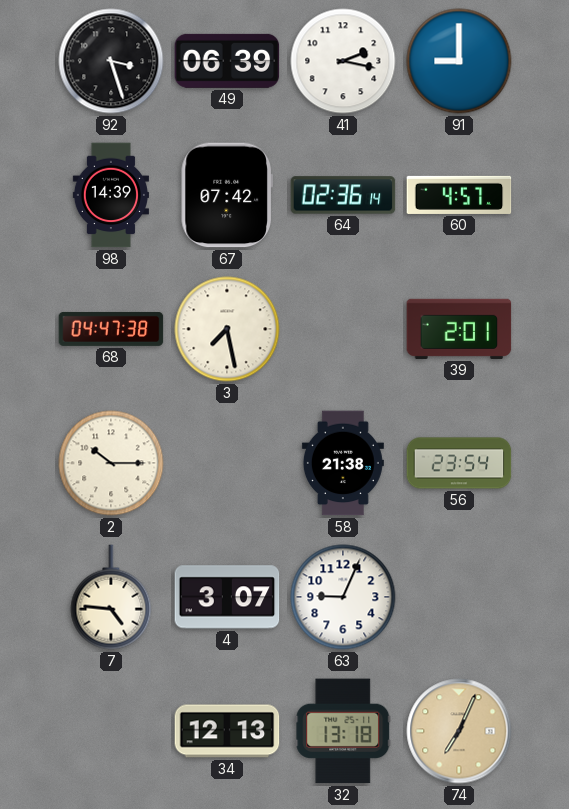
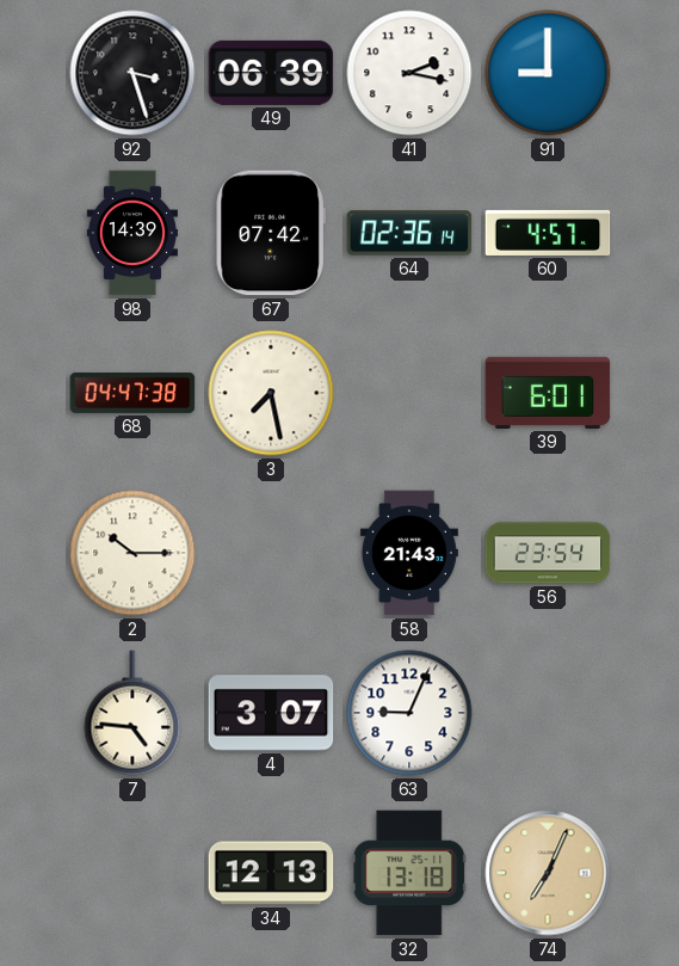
39: 2:01 -> 6:01 (548, 393)
58: 21:38 -> 21:43 (409, 553)
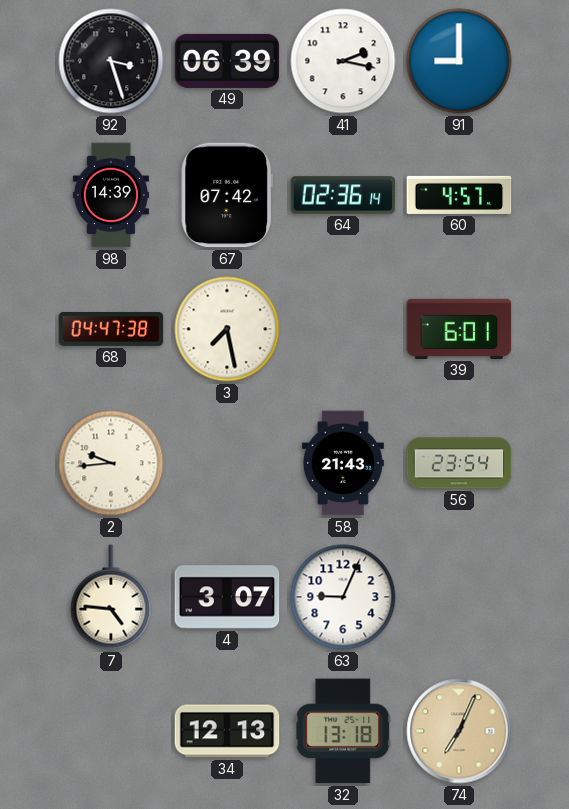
2: 10:15 -> 9:44 (111, 463)
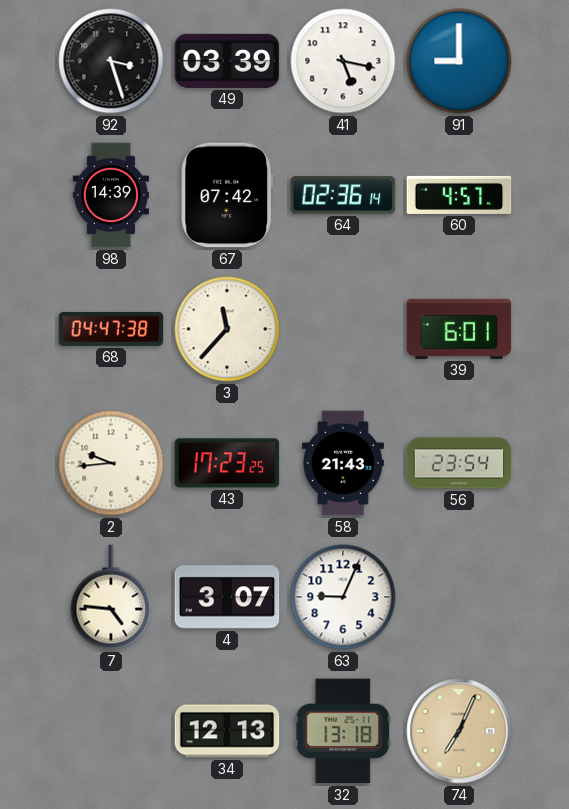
49: 06:39 -> 03:39 (227, 61)
41: 2:17 -> 5:17 (343, 61)
3: 7:28 -> 11:37 (227, 329)
43: none -> 17:23 (227, 463)
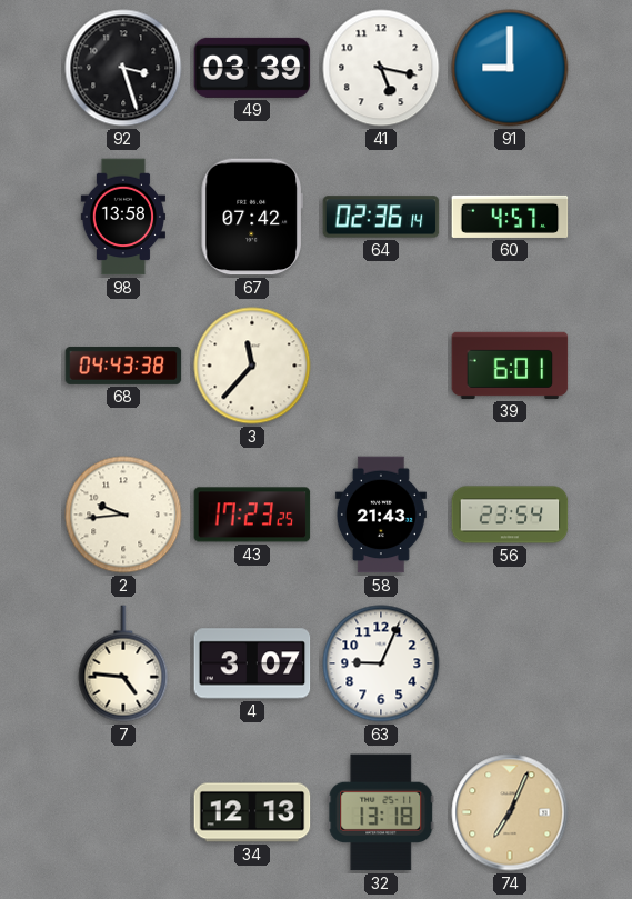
98: 14:39 -> 13:58 (122, 217)
68: 04:47 -> 04:43 (123, 366)
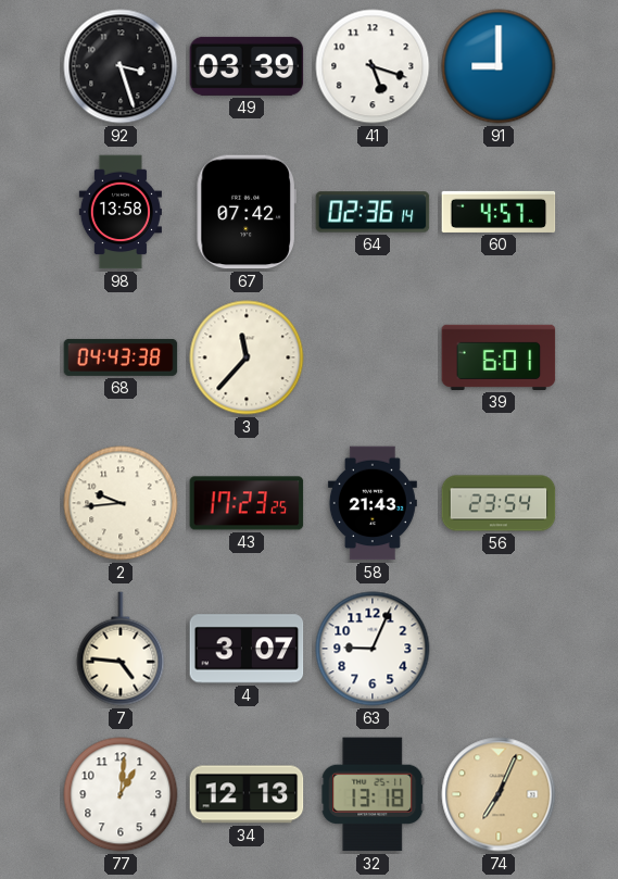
41: 5:17 -> 5:18 (373, 66)
77: none -> 1:01 (121, 794)
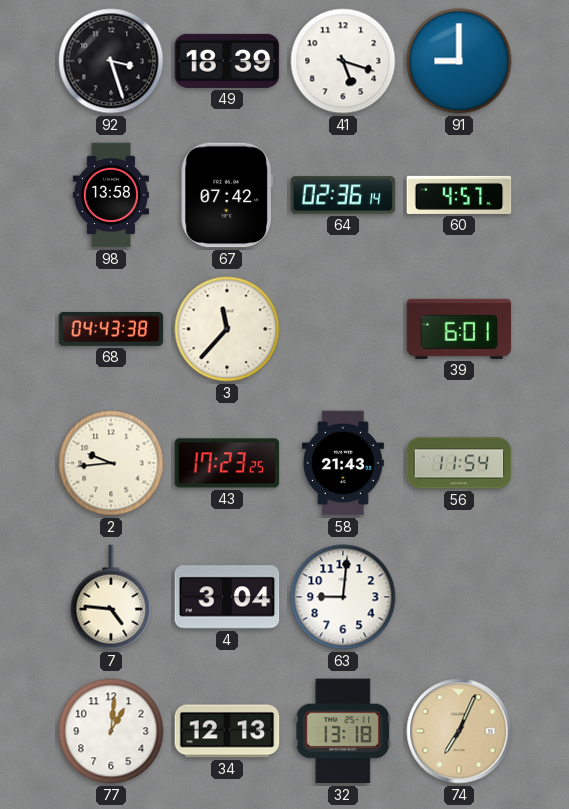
49: 03:39 -> 18:39 (227, 61)
56: 23:54 -> 11:54 (459, 463)
4: 3:07 -> 3:04 (227, 597)
63: 9:04 -> 9:01 (343, 597)
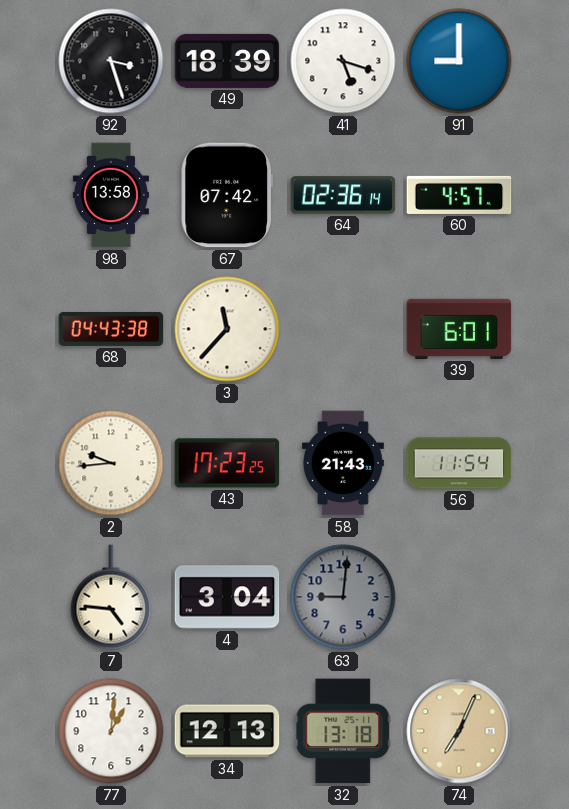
63 dial: white -> grey (343, 597)
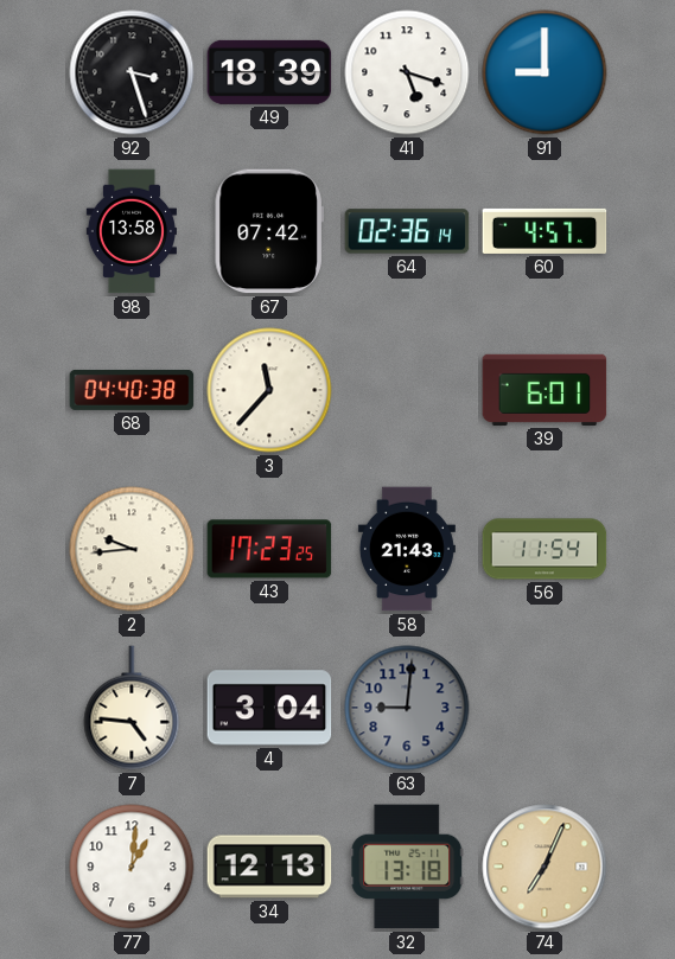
68: 04:43 -> 04:40 (132, 390)
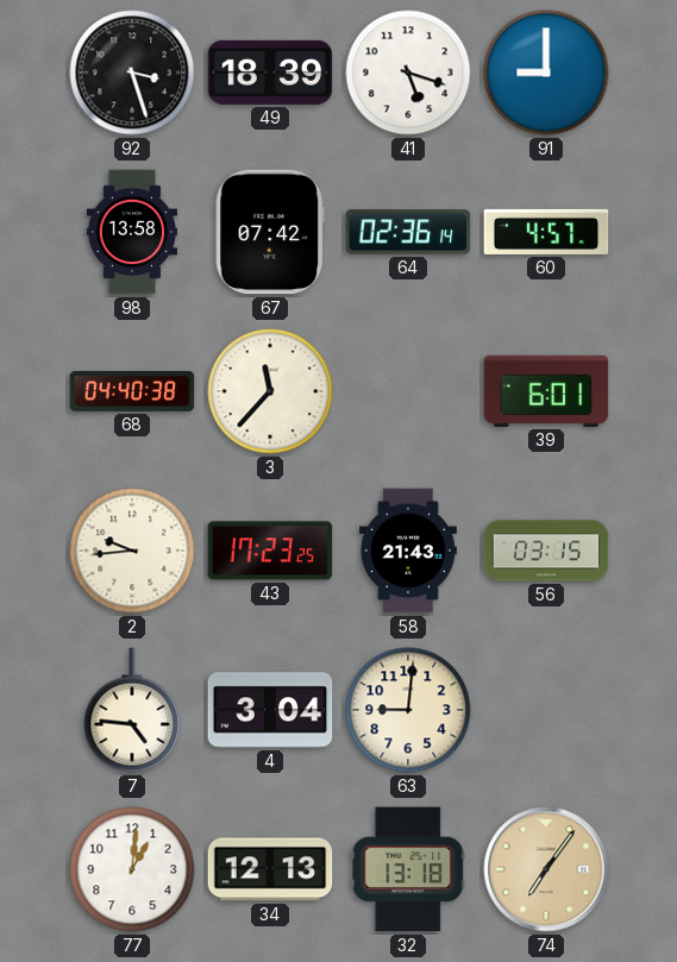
56: 11:54 -> 03:15 (546, 551)
63 dial: grey -> cream (408, 710)
74: 7:04 -> 7:06 (546, 869)
